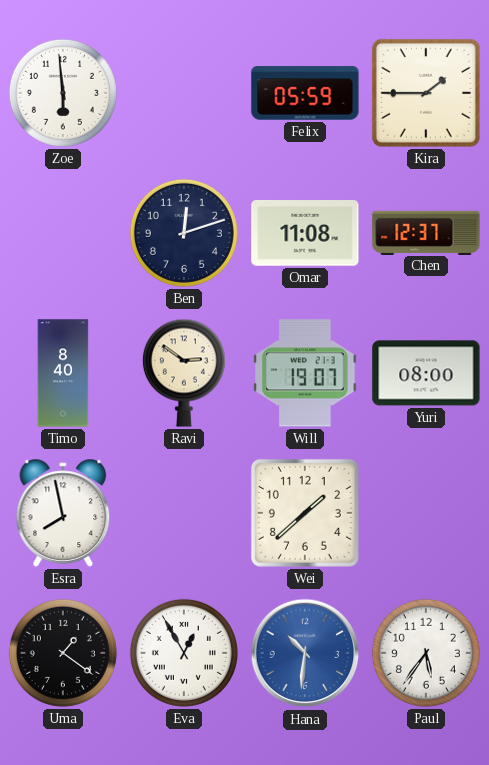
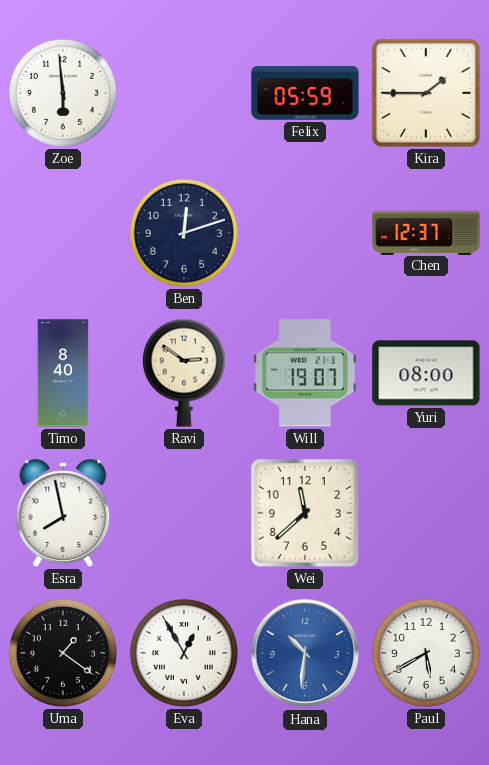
Omar: 11:08 -> none (305, 233)
Wei: 1:38 -> 11:38 (305, 513)
Paul: 5:36 -> 5:40 (426, 653)
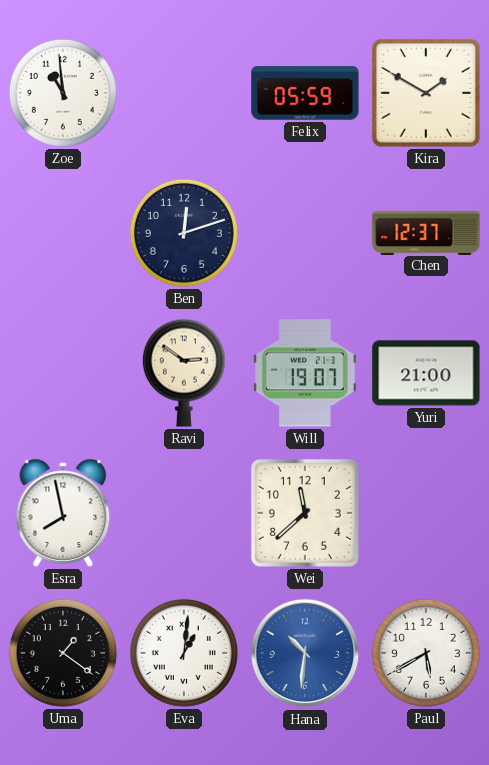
Zoe: 5:59 -> 10:59 (63, 93)
Kira: 1:45 -> 1:50 (426, 93)
Timo: 8:40 -> none (63, 373)
Yuri: 08:00 -> 21:00 (426, 373)
Eva: 12:55 -> 1:01 (184, 653)
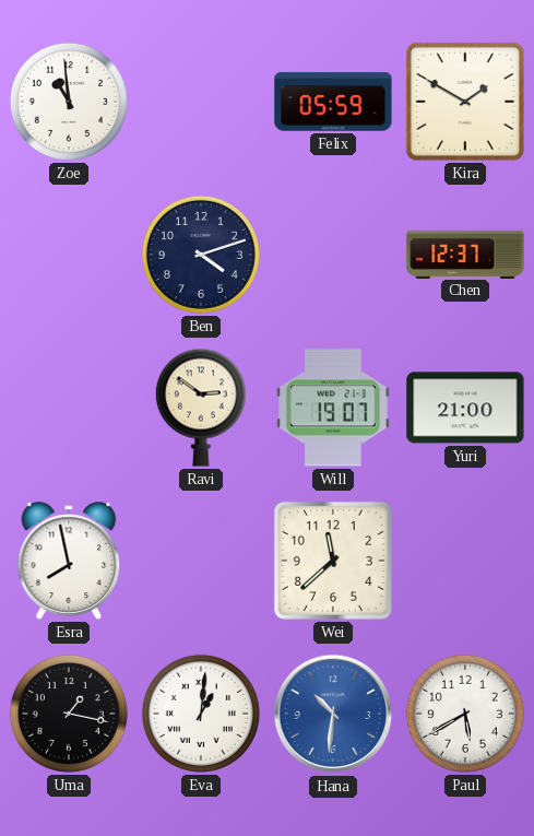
Ben: 12:12 -> 4:12 (201, 255)
Uma: 1:21 -> 1:17 (69, 714)
